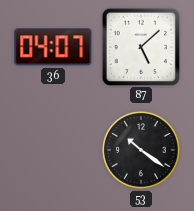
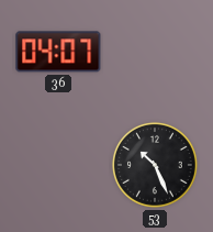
87: 5:08 -> none (140, 46)
53: 10:21 -> 10:26 (155, 165)
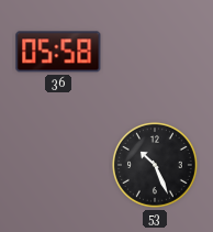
36: 04:07 -> 05:58 (58, 52)
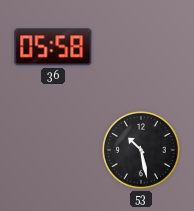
53: 10:26 -> 10:28 (141, 150)
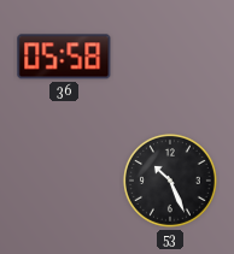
53: 10:28 -> 10:26 (170, 181)
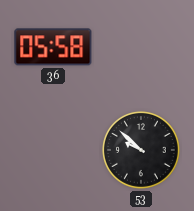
53: 10:26 -> 9:52 (141, 150)
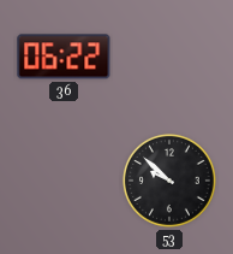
36: 05:58 -> 06:22 (64, 57)
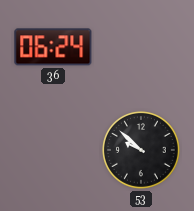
36: 06:22 -> 06:24 (53, 47)
